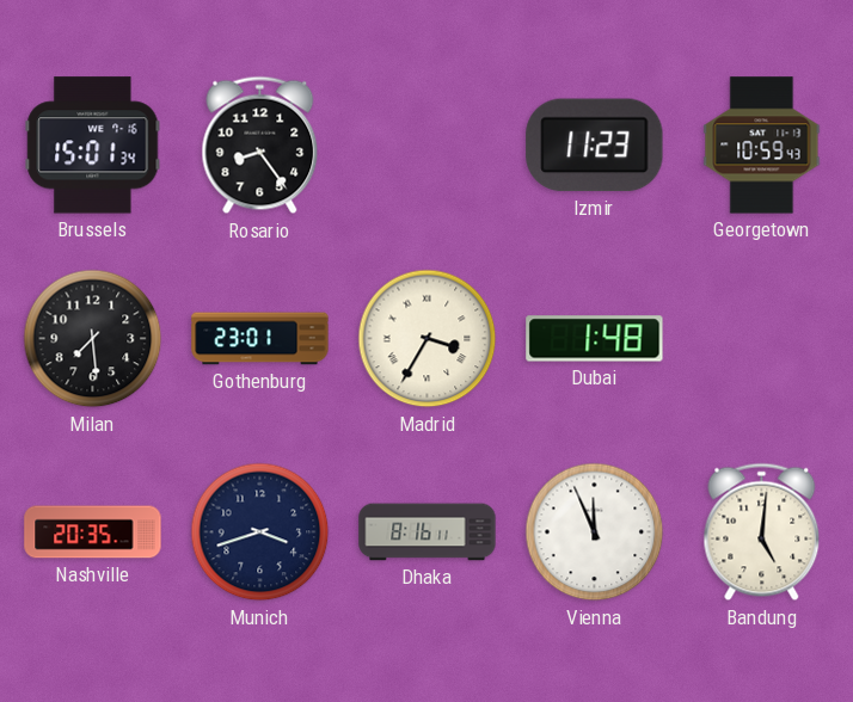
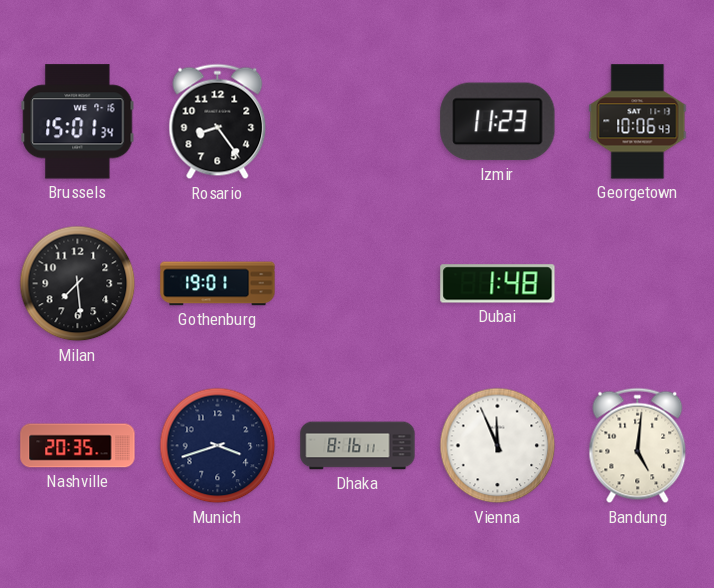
Georgetown: 10:59 -> 10:06 (638, 122)
Gothenburg: 23:01 -> 19:01 (218, 284)
Madrid: 3:35 -> none (428, 339)
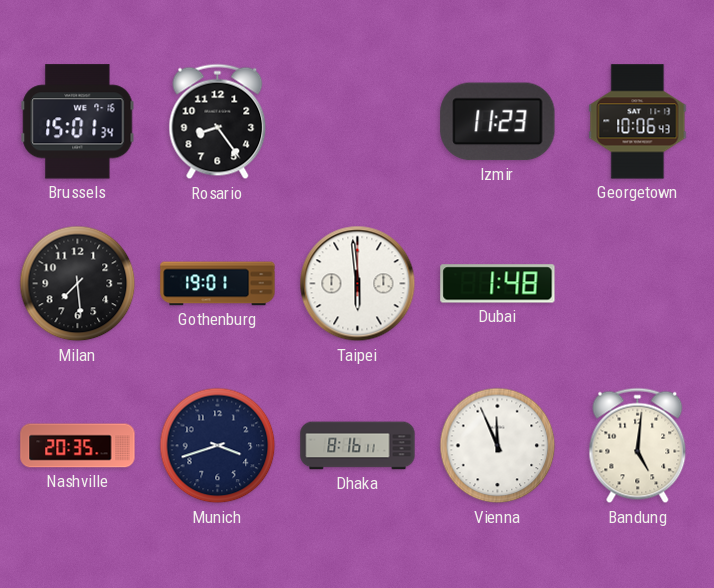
Taipei: none -> 5:59 (358, 284)
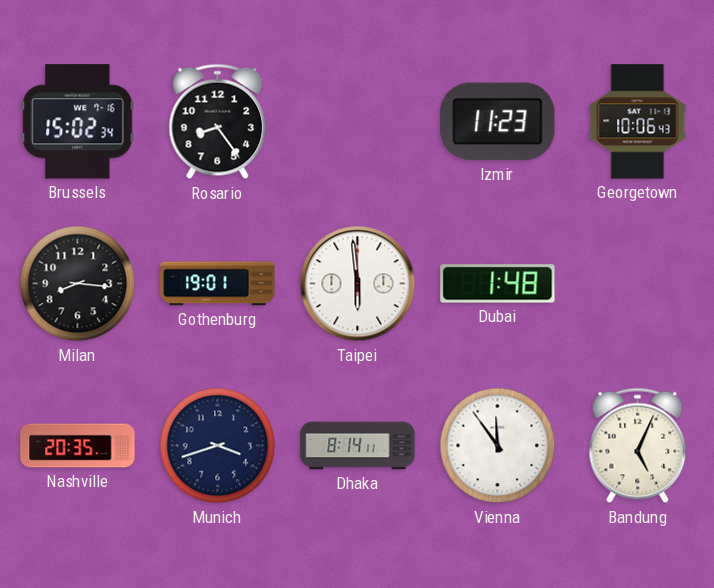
Brussels: 15:01 -> 15:02 (78, 122)
Milan: 7:29 -> 8:16 (78, 284)
Dhaka: 8:16 -> 8:14 (358, 446)
Vienna: 11:56 -> 11:54 (498, 446)
Bandung: 5:01 -> 5:04 (638, 446)
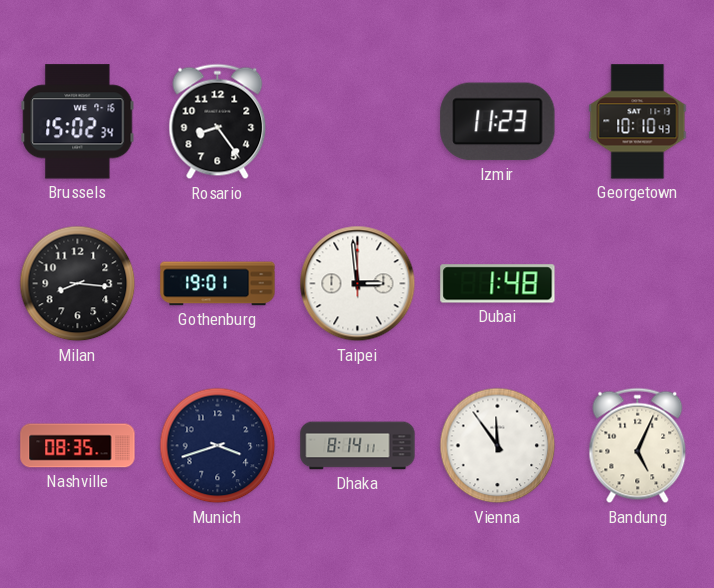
Georgetown: 10:06 -> 10:10 (638, 122)
Taipei: 5:59 -> 2:59 (358, 284)
Nashville: 20:35 -> 08:35 (78, 446)
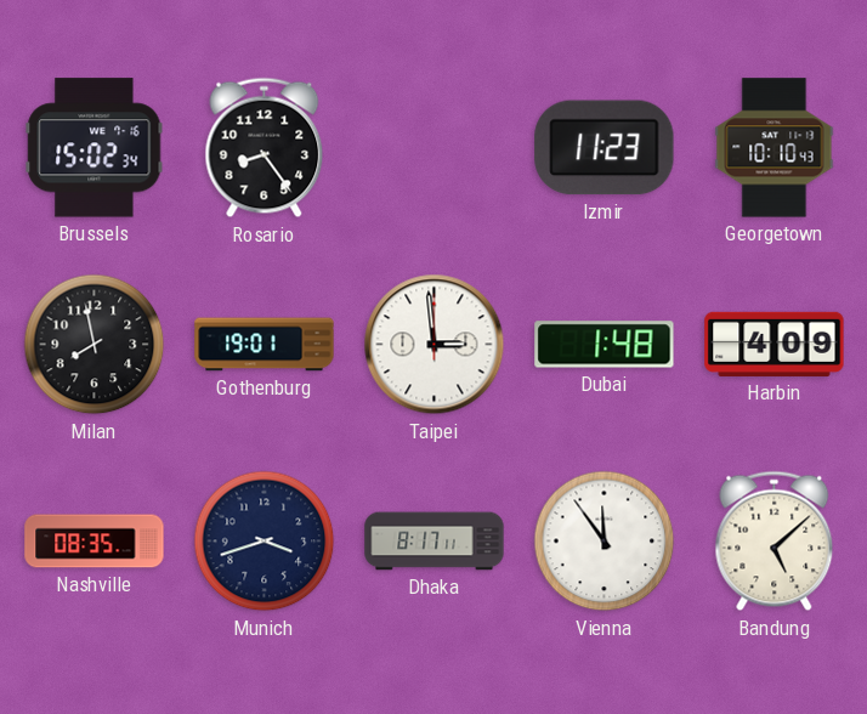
Milan: 8:16 -> 7:58 (95, 345)
Harbin: none -> 4:09 (775, 344)
Dhaka: 8:14 -> 8:17 (435, 542)
Bandung: 5:04 -> 5:08 (775, 542)
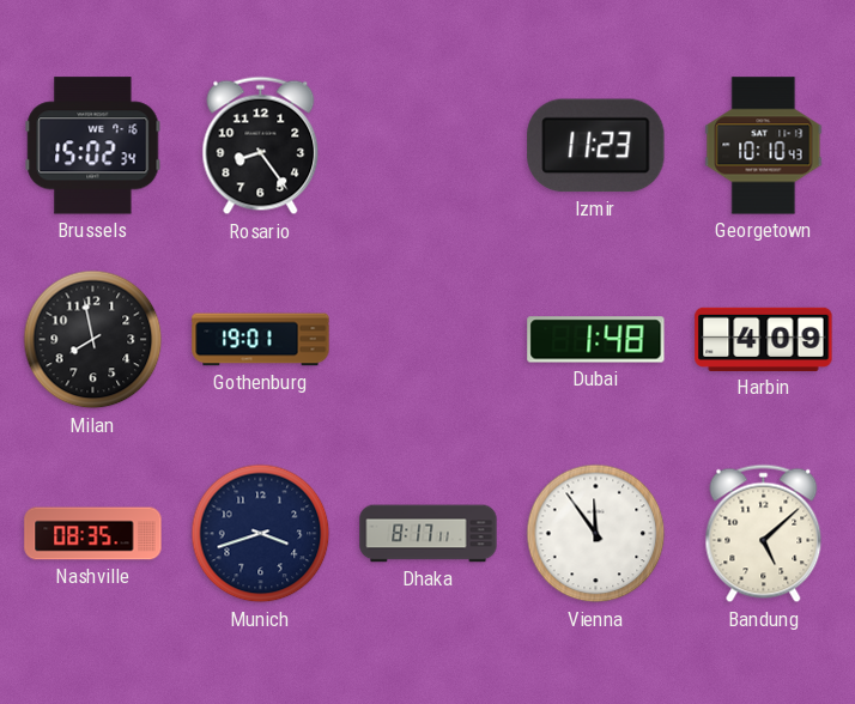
Taipei: 2:59 -> none (435, 345)
